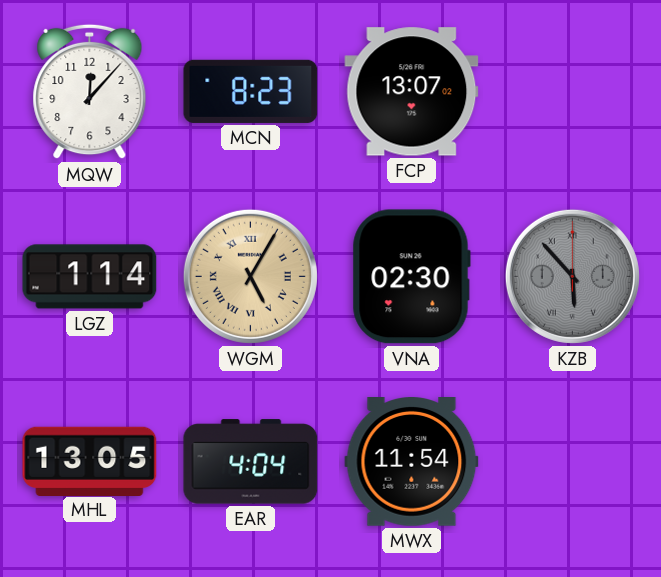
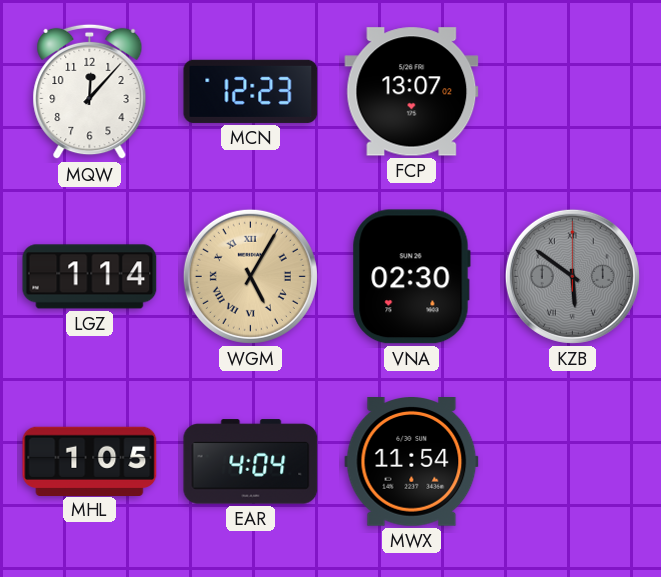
MCN: 8:23 -> 12:23 (251, 91)
KZB: 5:53 -> 5:51 (572, 276)
MHL: 13:05 -> 1:05 (90, 461)
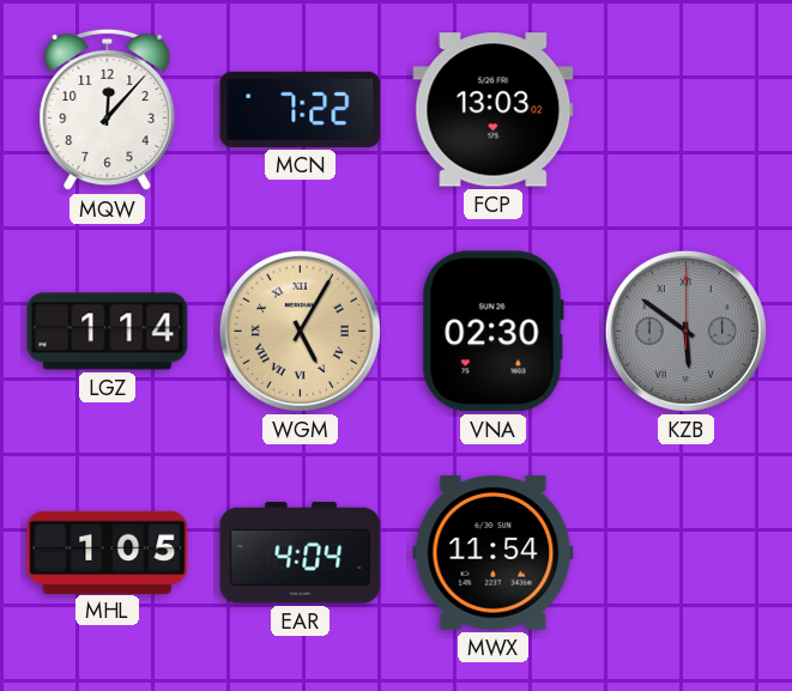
MCN: 12:23 -> 7:22 (301, 109)
FCP: 13:07 -> 13:03 (494, 110)
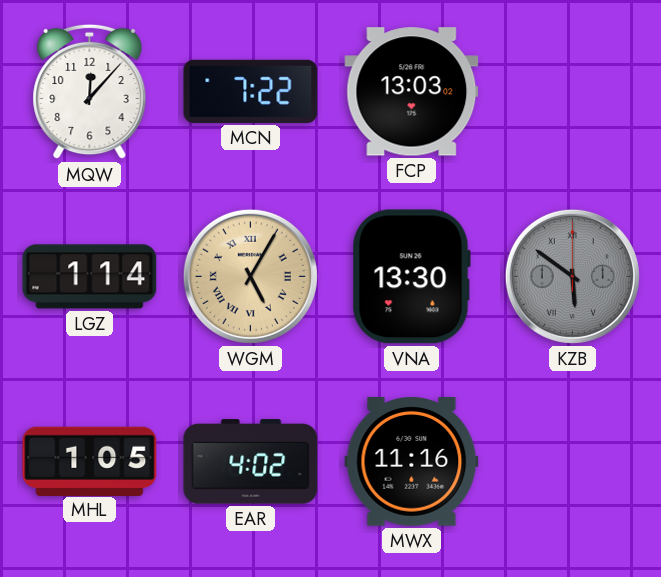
VNA: 02:30 -> 13:30 (411, 277)
EAR: 4:04 -> 4:02 (251, 462)
MWX: 11:54 -> 11:16 (412, 462)
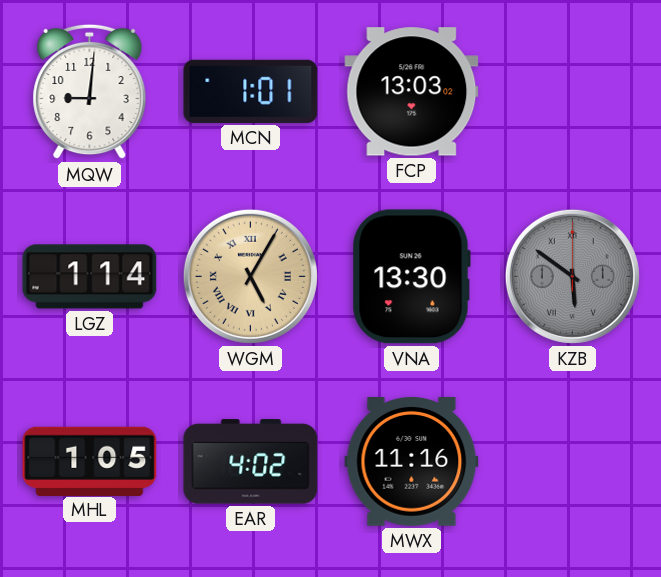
MQW: 12:07 -> 9:01 (90, 92)
MCN: 7:22 -> 1:01 (251, 91)
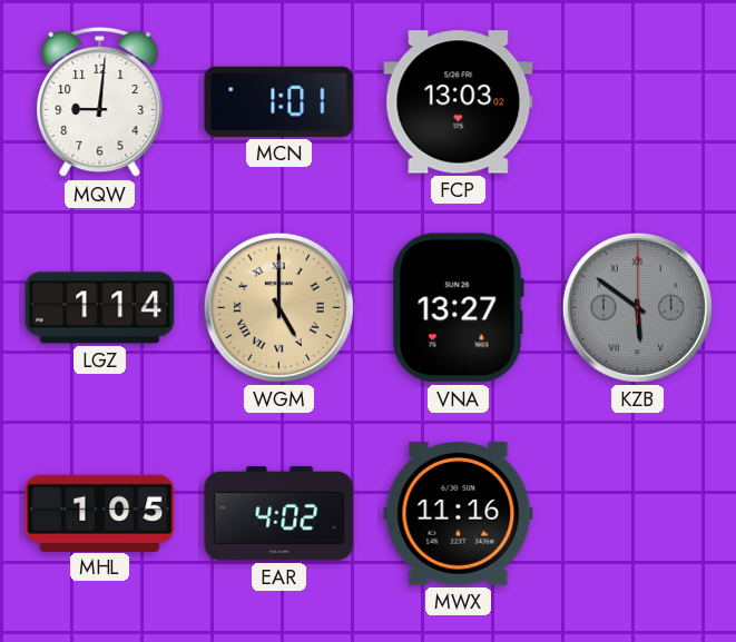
WGM: 5:05 -> 5:00 (278, 307)
VNA: 13:30 -> 13:27 (458, 308)
